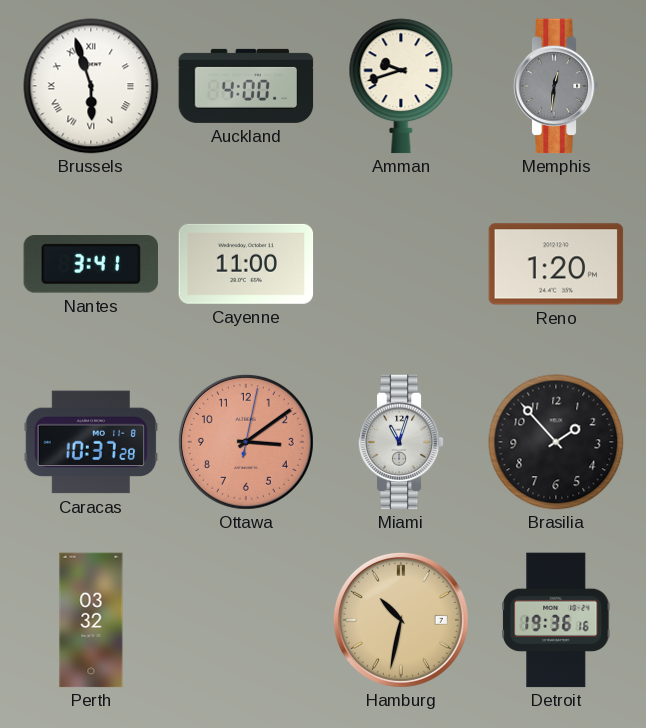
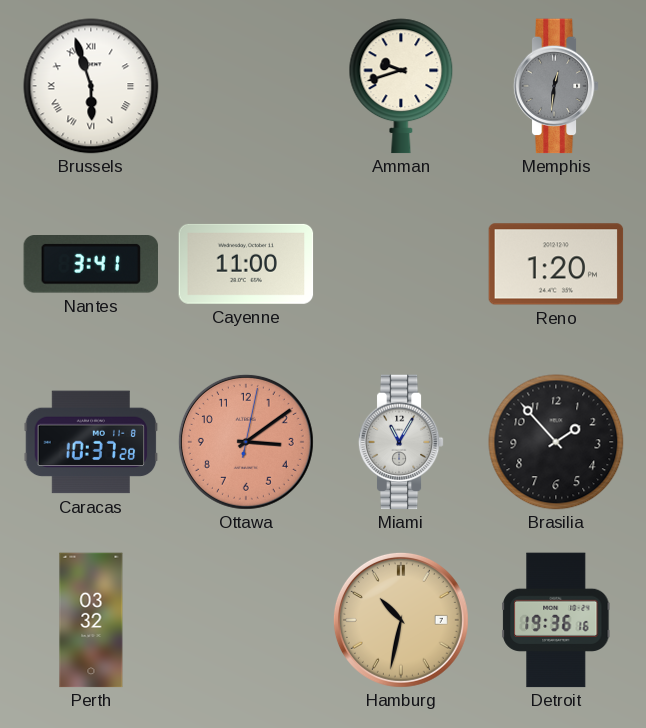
Auckland: 4:00 -> none (246, 86)
Miami: 11:03 -> 11:05 (401, 442)
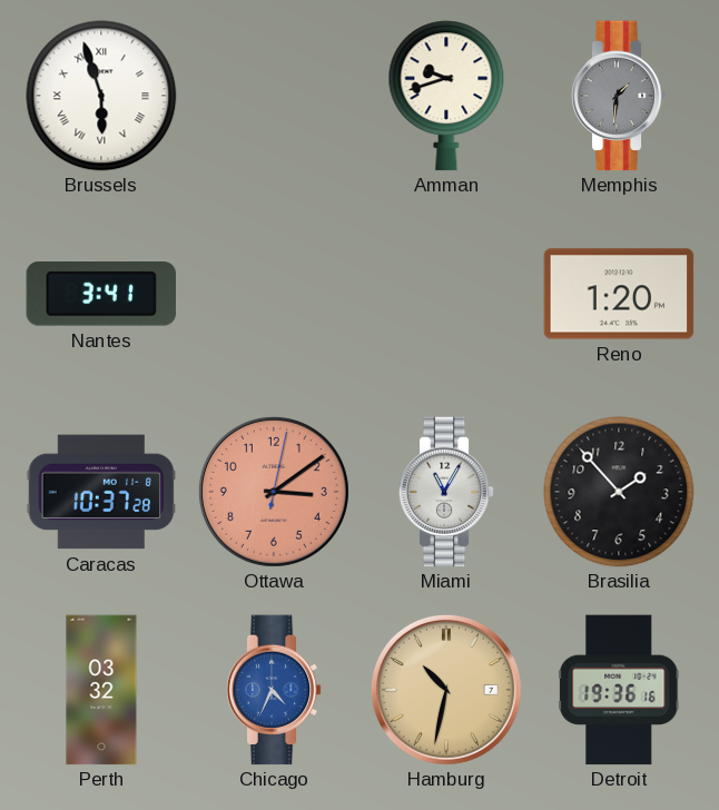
Memphis: 12:31 -> 1:31 (619, 96)
Cayenne: 11:00 -> none (246, 264)
Chicago: none -> 4:34 (274, 690)
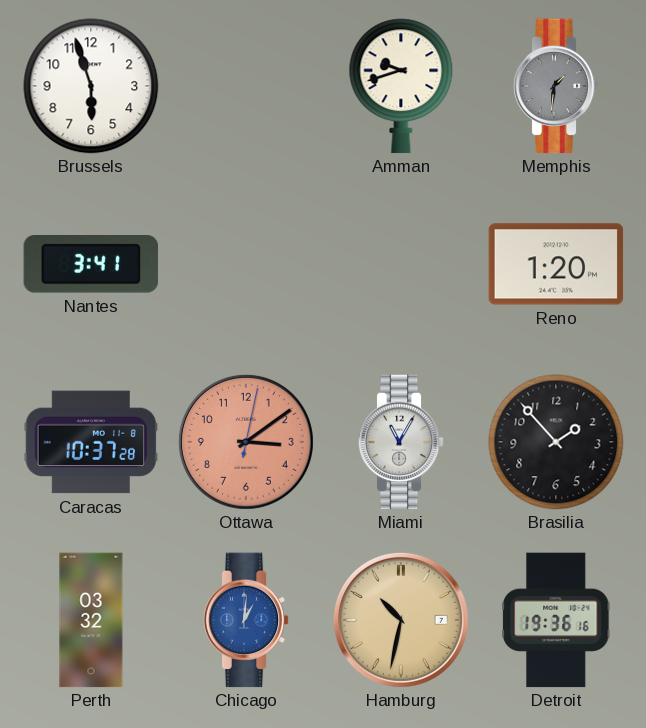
Brussels numerals: Roman -> Arabic (91, 86)
Chicago: 4:34 -> 1:01 (246, 620)
